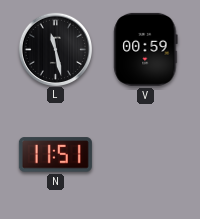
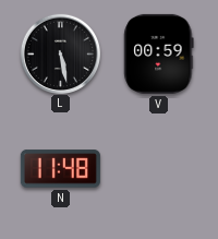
L: 11:28 -> 5:28 (60, 53)
N: 11:51 -> 11:48 (60, 169)
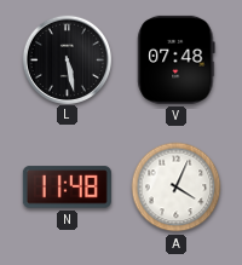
V: 00:59 -> 07:48 (177, 59)
A: none -> 4:04 (177, 188)
